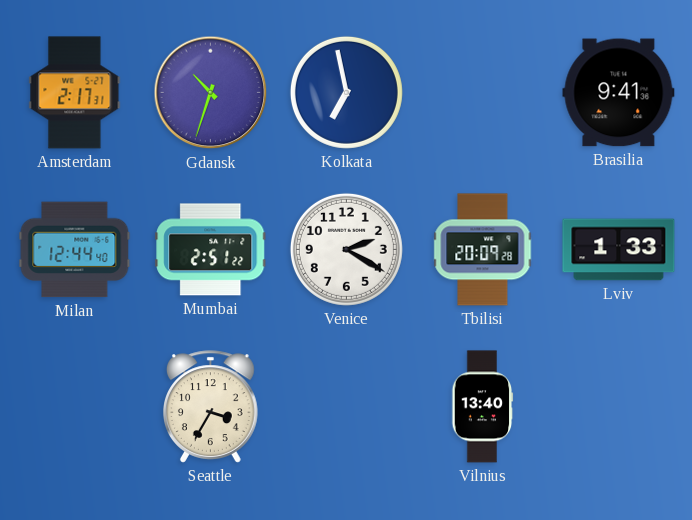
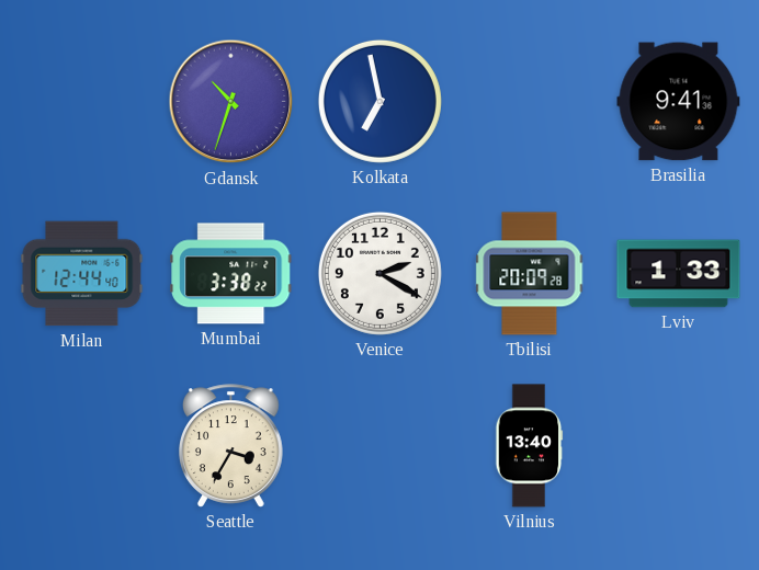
Amsterdam: 2:17 -> none (75, 93)
Mumbai: 2:51 -> 3:38 (231, 274)
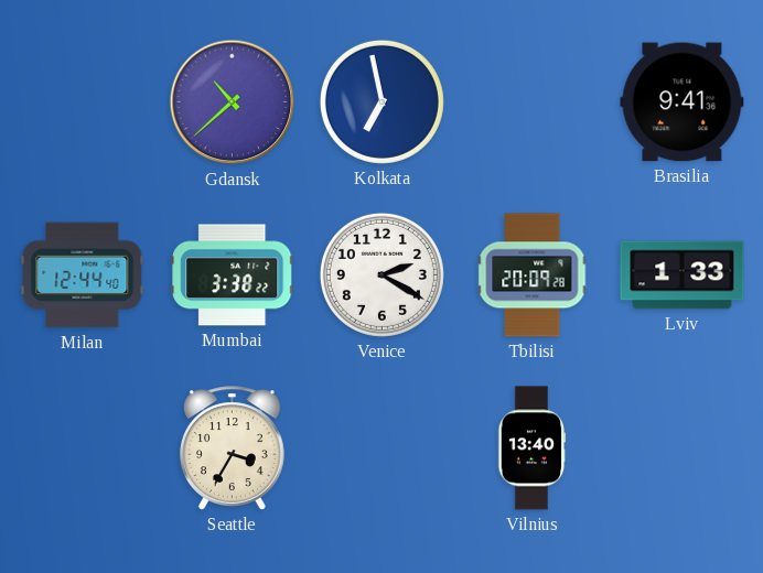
Gdansk: 10:33 -> 10:38 (233, 102)
